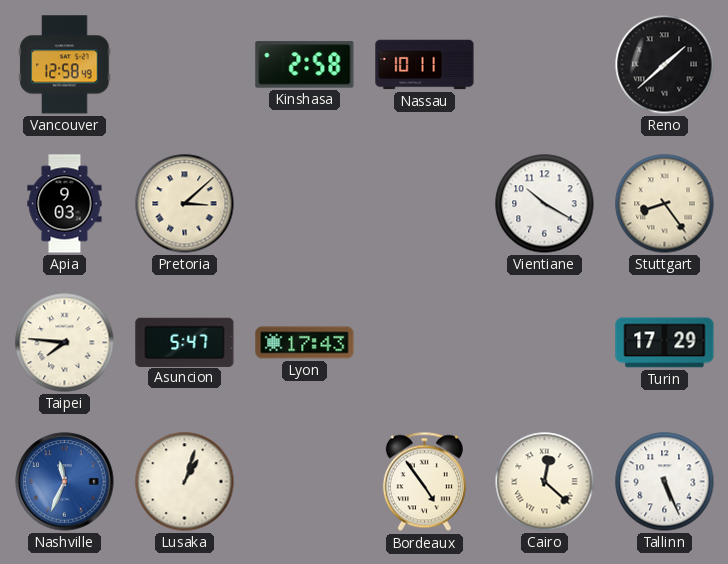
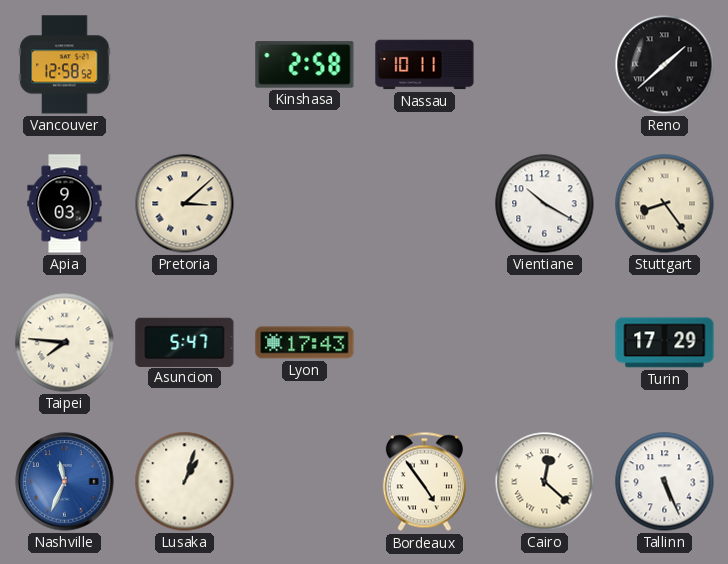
Vancouver: 12:58:49 -> 12:58:52 (65, 65)
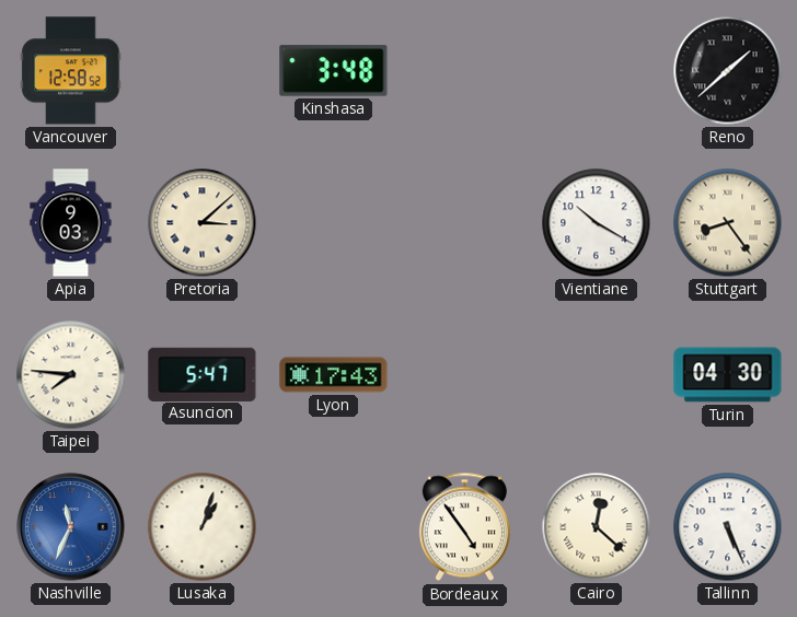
Kinshasa: 2:58 -> 3:48 (334, 71)
Nassau: 10:11 -> none (425, 65)
Turin: 17:29 -> 04:30 (728, 375)
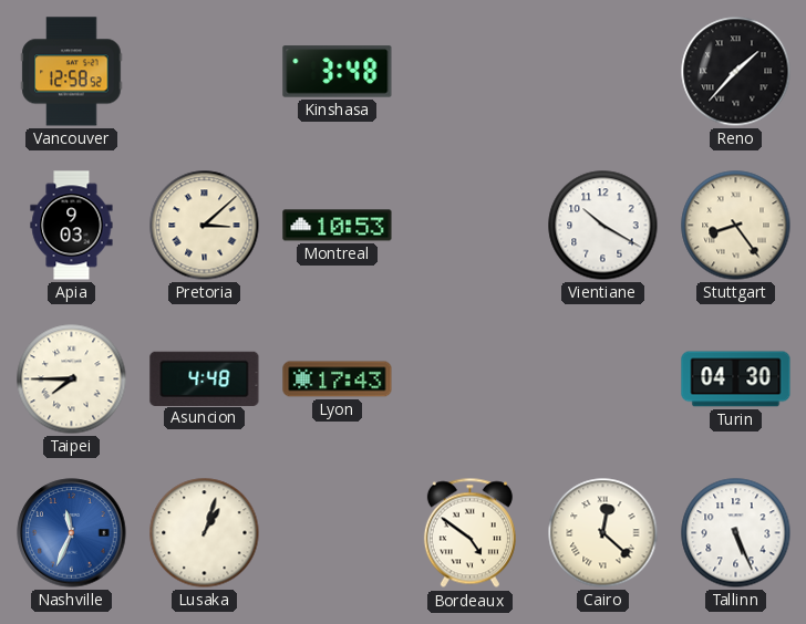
Reno: 1:38 -> 1:37 (736, 72)
Montreal: none -> 10:53 (338, 226)
Taipei: 7:46 -> 7:45 (72, 379)
Asuncion: 5:47 -> 4:48 (205, 378)
Bordeaux: 4:54 -> 4:51 (469, 533)
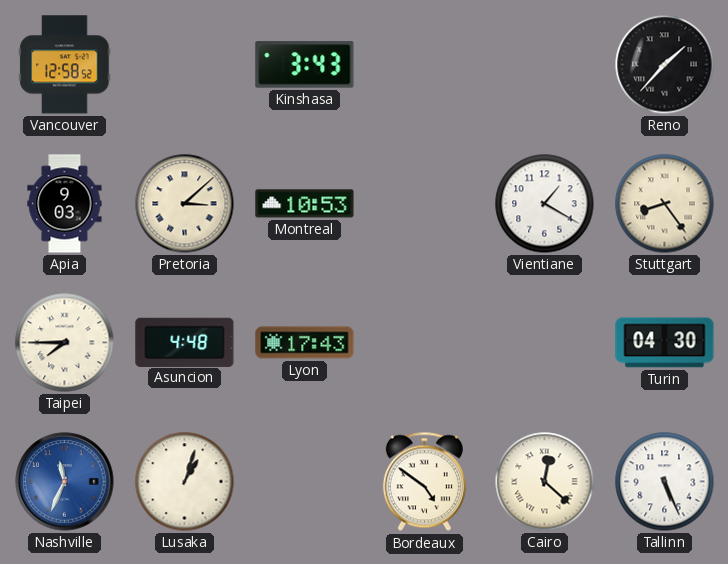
Kinshasa: 3:48 -> 3:43 (305, 65)
Vientiane: 10:20 -> 1:20 (545, 204)
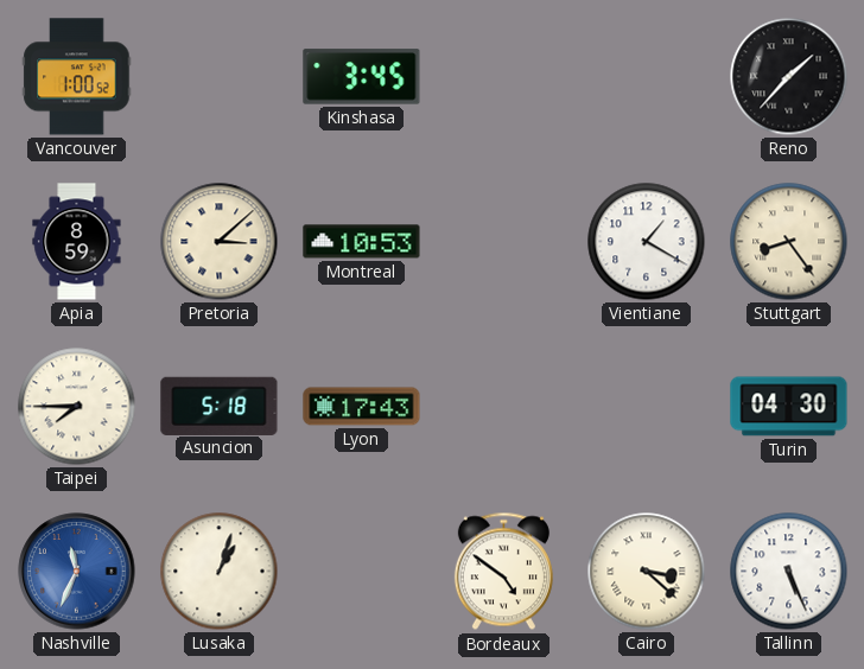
Vancouver: 12:58 -> 1:00 (77, 77)
Kinshasa: 3:43 -> 3:45 (362, 77)
Apia: 9:03 -> 8:59 (77, 242)
Asuncion: 4:48 -> 5:18 (220, 406)
Cairo: 12:22 -> 3:22 (647, 572)
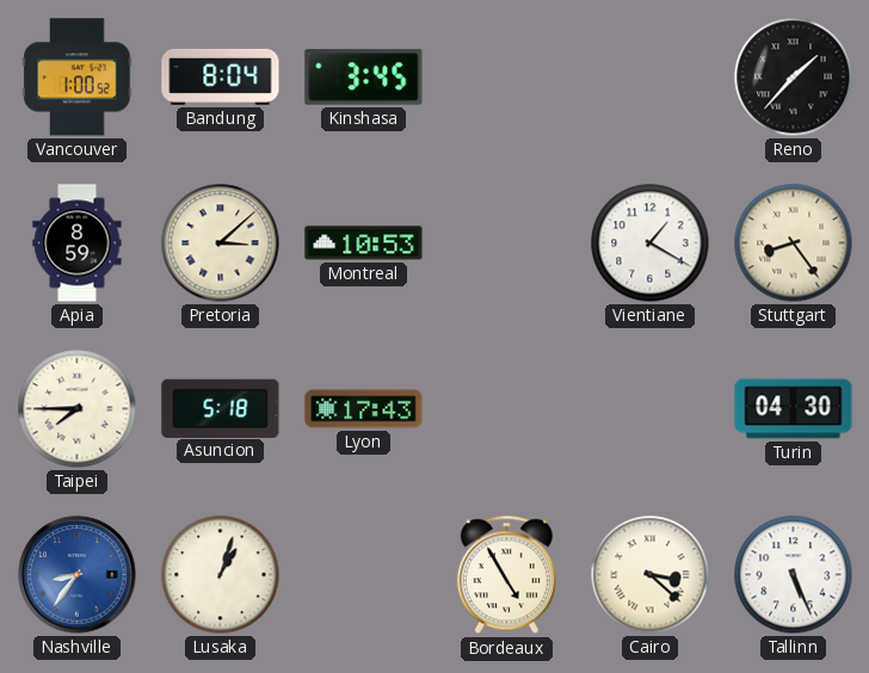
Bandung: none -> 8:04 (221, 76)
Nashville: 11:34 -> 8:36 (78, 575)
Bordeaux: 4:51 -> 4:55 (506, 575)
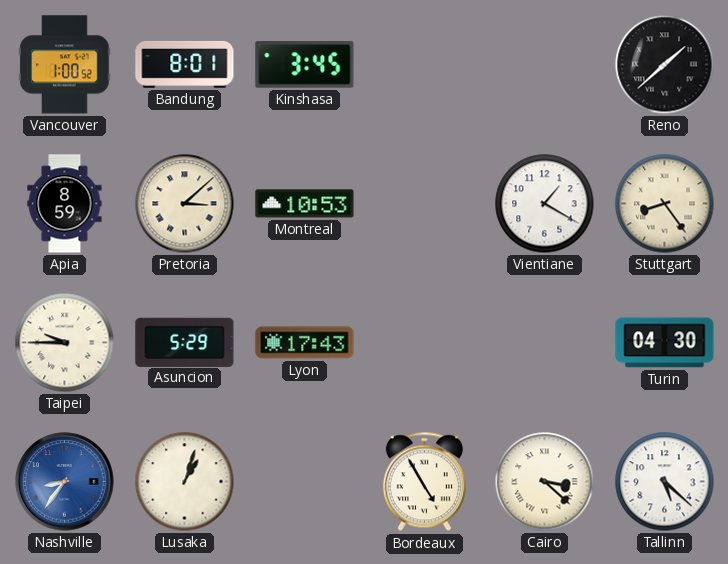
Bandung: 8:04 -> 8:01 (185, 64)
Reno: 1:37 -> 1:38 (665, 65)
Taipei: 7:45 -> 9:45 (65, 343)
Asuncion: 5:18 -> 5:29 (185, 342)
Tallinn: 5:26 -> 5:22 (665, 482)
